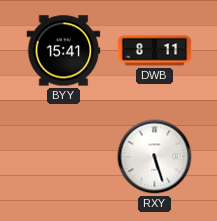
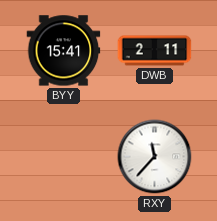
DWB: 8:11 -> 2:11 (155, 51)
RXY: 5:27 -> 11:37 (155, 157)
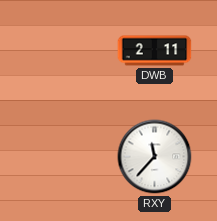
BYY: 15:41 -> none (64, 51)
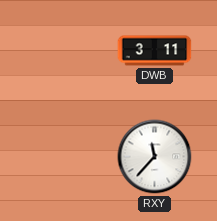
DWB: 2:11 -> 3:11 (155, 51)
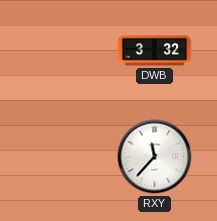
DWB: 3:11 -> 3:32 (155, 51)
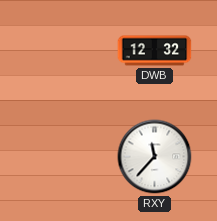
DWB: 3:32 -> 12:32 (155, 51)
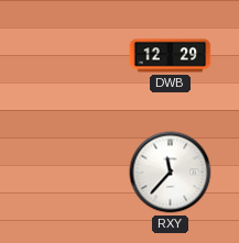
DWB: 12:32 -> 12:29 (171, 56)
